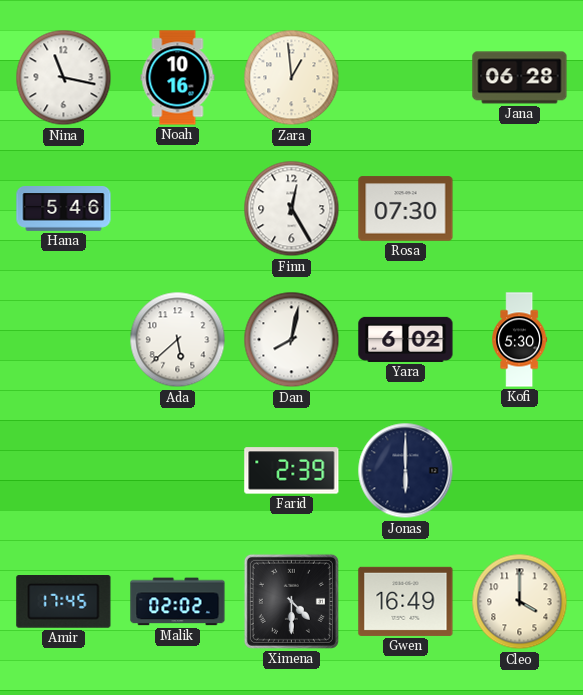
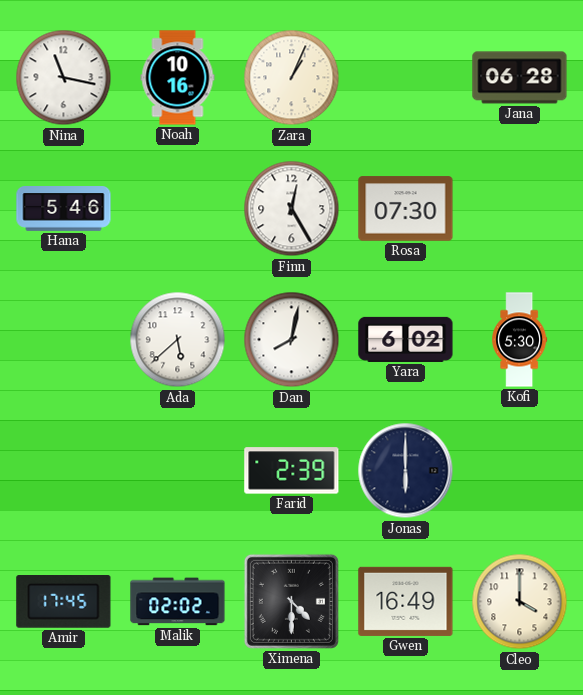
Zara: 12:59 -> 1:04 (292, 78)
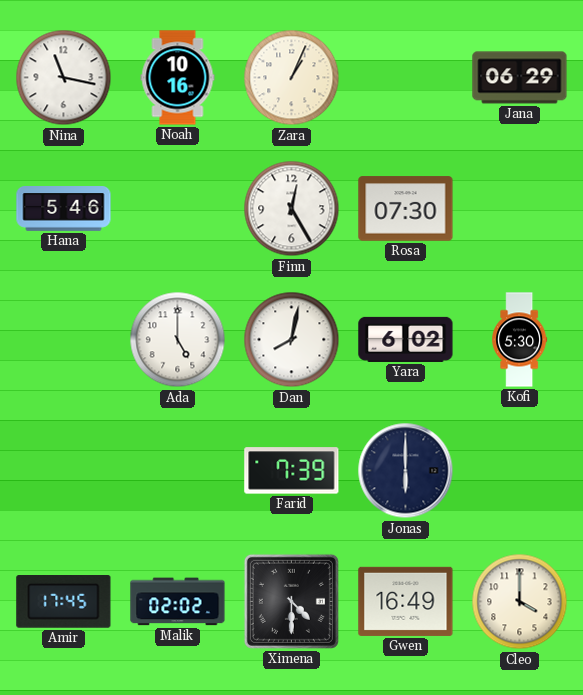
Jana: 06:28 -> 06:29 (520, 78)
Ada: 5:38 -> 5:00 (178, 340)
Farid: 2:39 -> 7:39 (292, 471)
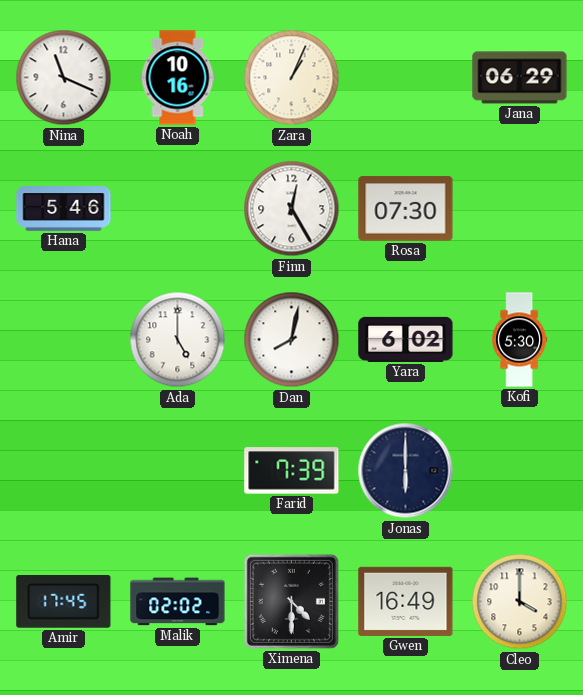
Nina: 11:17 -> 11:19 (64, 78)
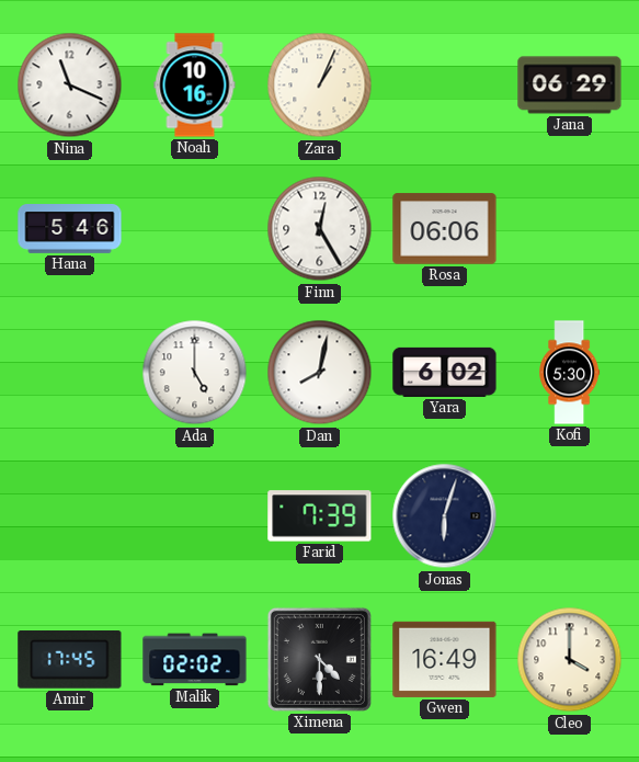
Rosa: 07:30 -> 06:06 (445, 229)
Jonas: 6:00 -> 6:03 (445, 516)
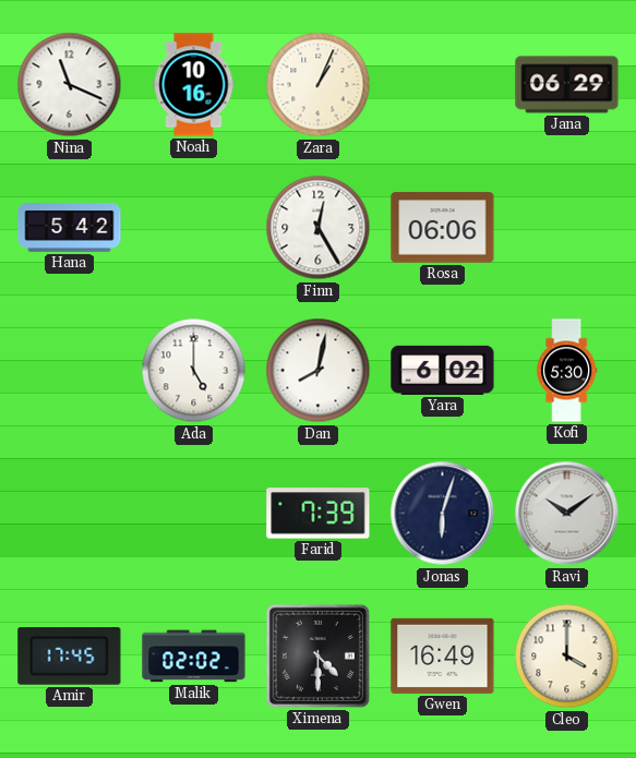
Hana: 5:46 -> 5:42 (70, 228)
Ravi: none -> 10:09 (567, 514)
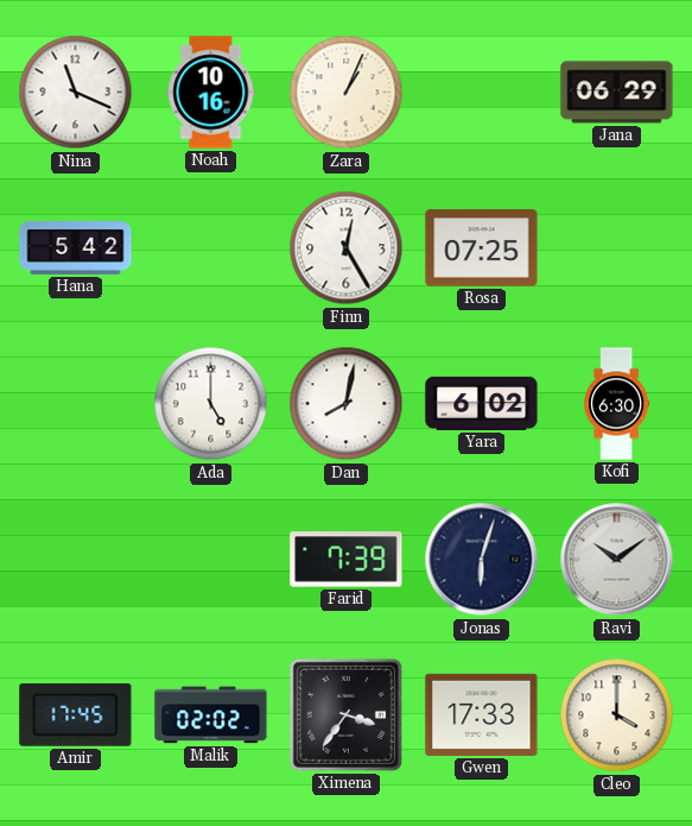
Rosa: 06:06 -> 07:25 (482, 248)
Kofi: 5:30 -> 6:30 (617, 404)
Ximena: 4:30 -> 3:36 (345, 714)
Gwen: 16:49 -> 17:33 (482, 714)
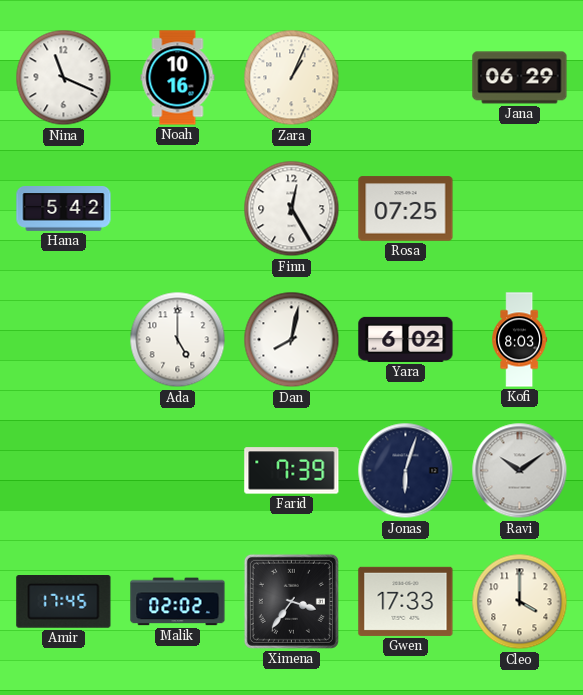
Kofi: 6:30 -> 8:03 (520, 340)
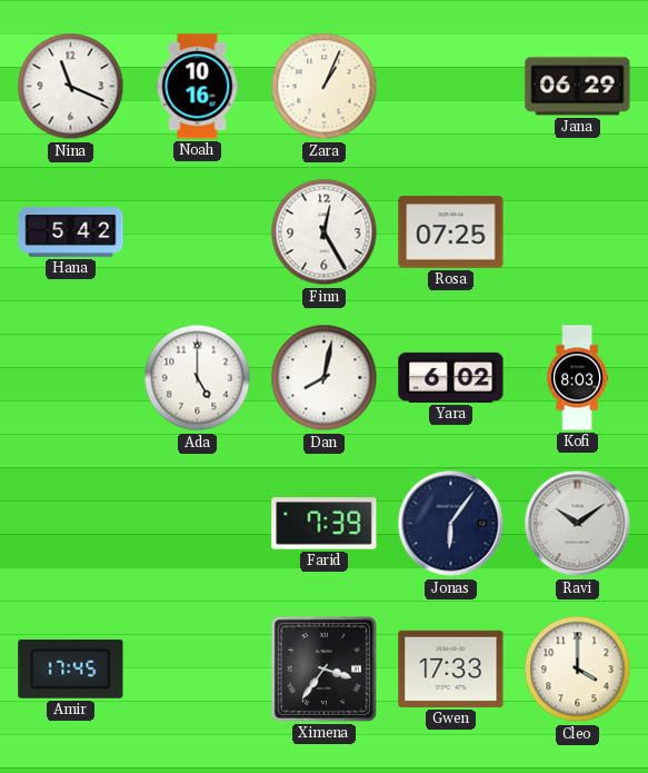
Jonas: 6:03 -> 6:06 (451, 524)
Malik: 02:02 -> none (178, 602)
